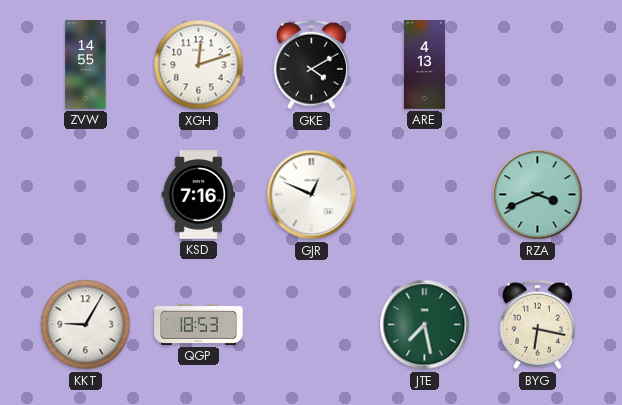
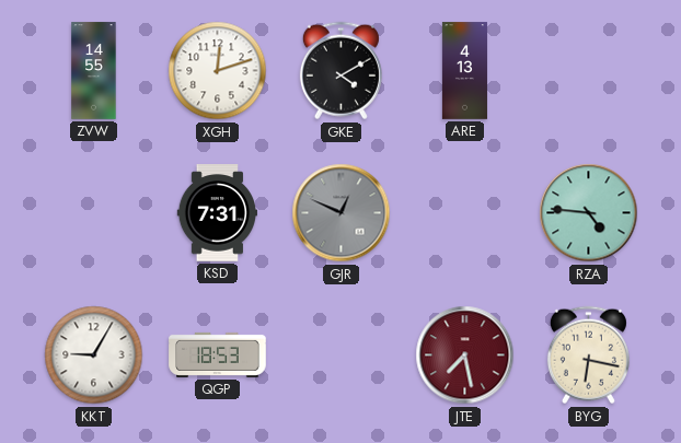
KSD: 7:16 -> 7:31 (218, 213)
GJR dial: white -> grey (342, 213)
RZA: 3:41 -> 4:46 (589, 213)
JTE dial: green -> burgundy (465, 355)
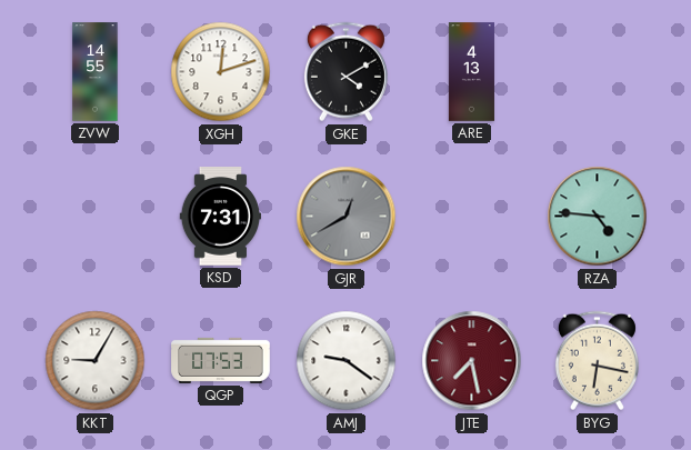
GJR: 12:49 -> 12:40 (347, 217)
QGP: 18:53 -> 07:53 (221, 360)
AMJ: none -> 9:21 (347, 361)
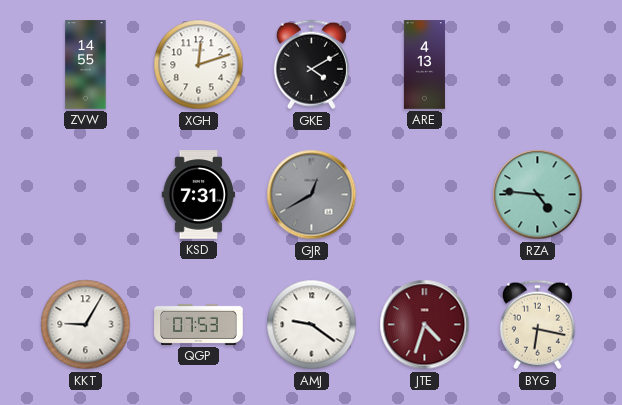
JTE: 7:28 -> 4:33 (425, 325)
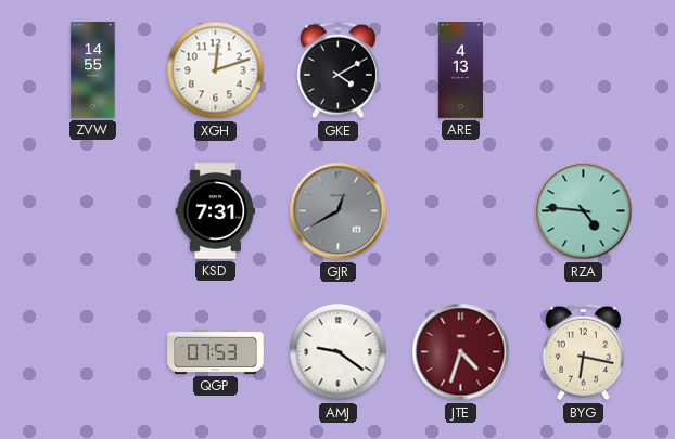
KKT: 9:05 -> none (86, 325)
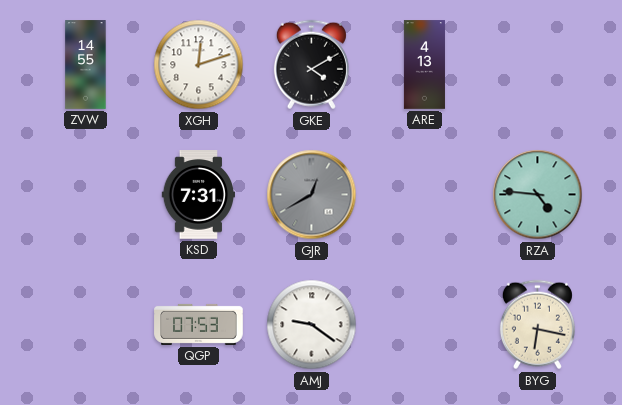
JTE: 4:33 -> none (461, 352)
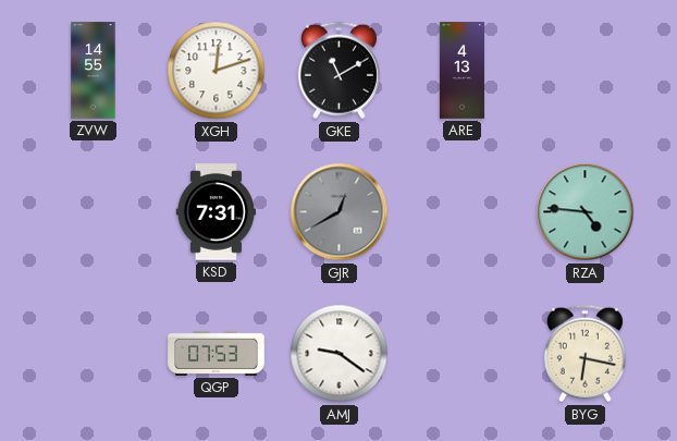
GKE: 4:10 -> 11:10 (338, 71)
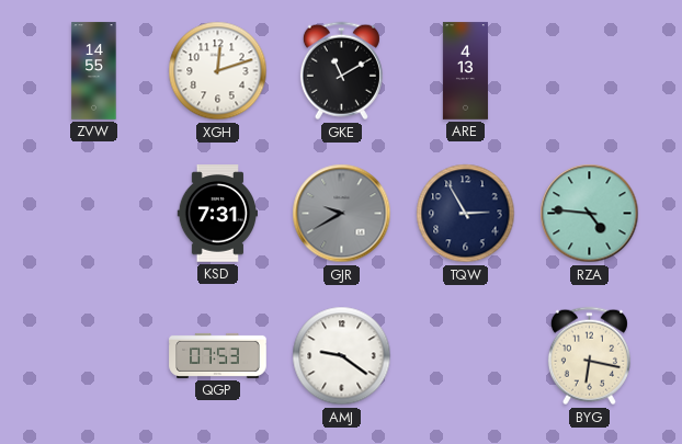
GJR: 12:40 -> 9:40 (342, 214)
TQW: none -> 2:55 (466, 214)
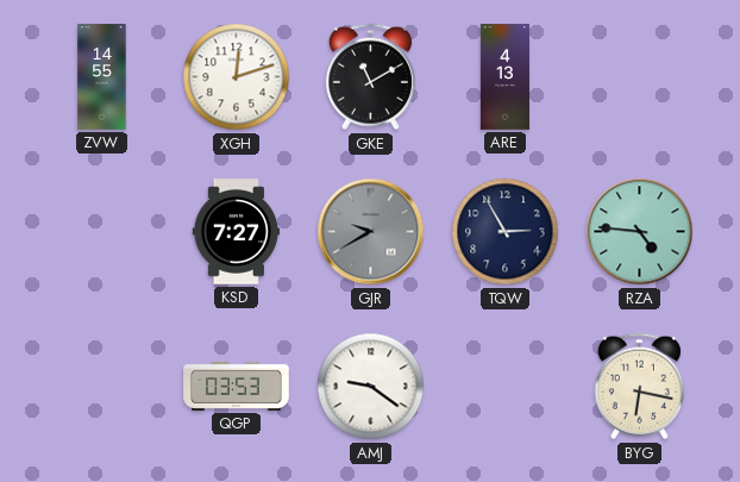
KSD: 7:31 -> 7:27 (237, 232)
QGP: 07:53 -> 03:53 (237, 386)
